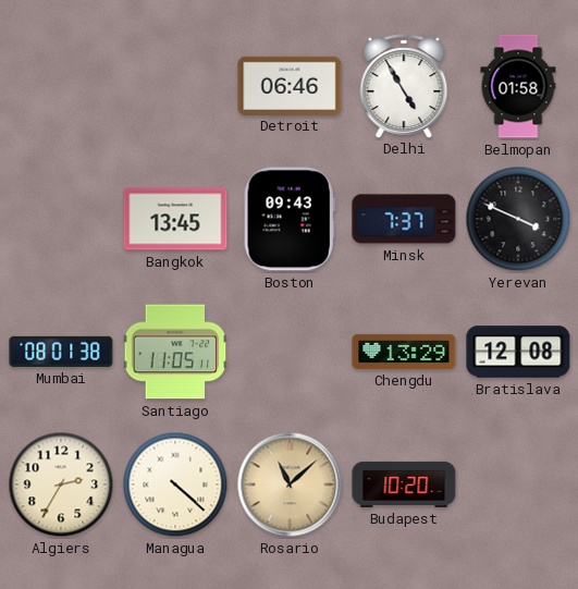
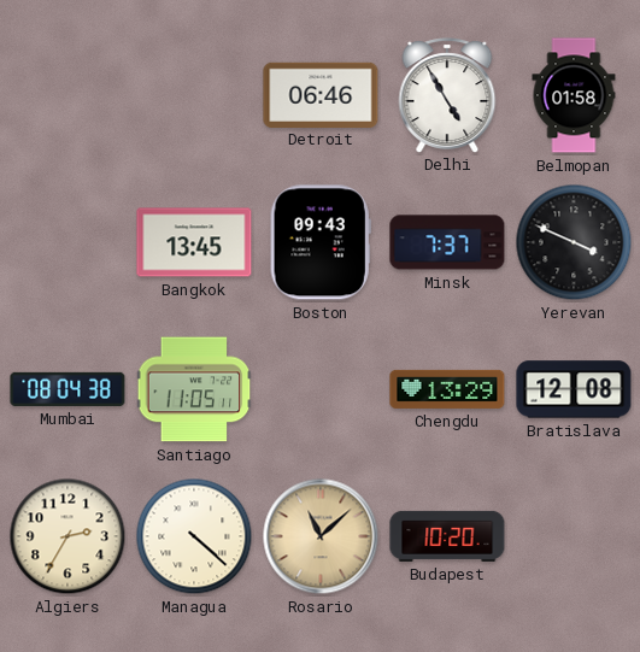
Mumbai: 08:01 -> 08:04 (67, 389)
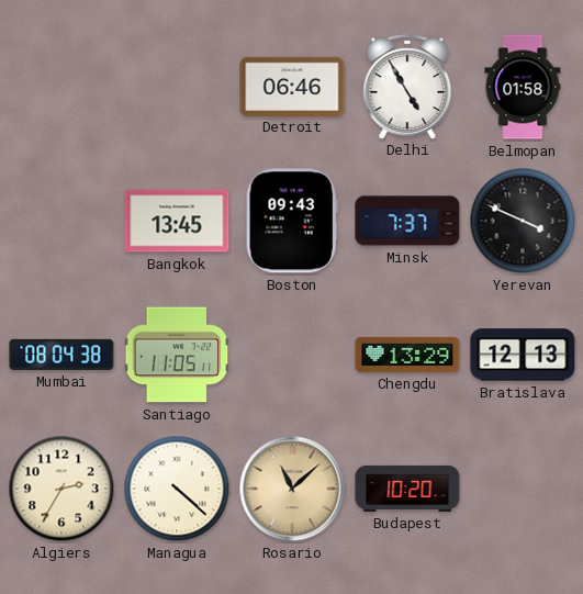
Bratislava: 12:08 -> 12:13 (523, 355)
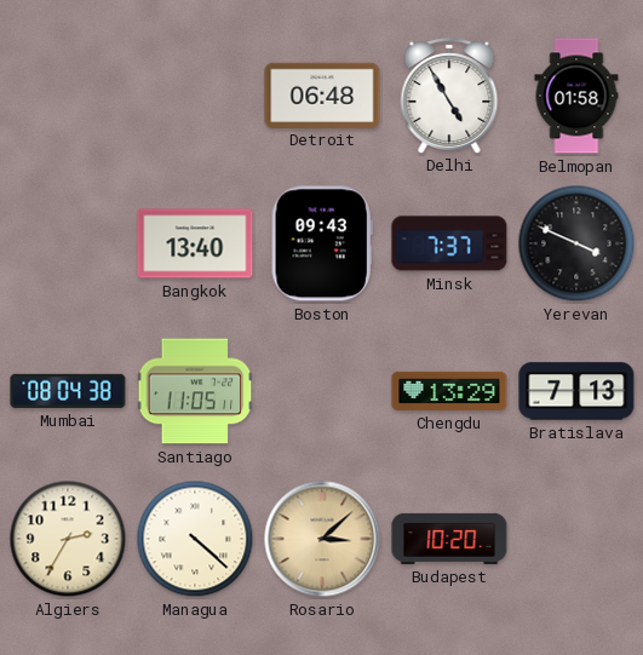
Detroit: 06:46 -> 06:48 (322, 94)
Bangkok: 13:45 -> 13:40 (195, 243)
Bratislava: 12:13 -> 7:13 (576, 391)
Rosario: 11:08 -> 3:08 (322, 539)
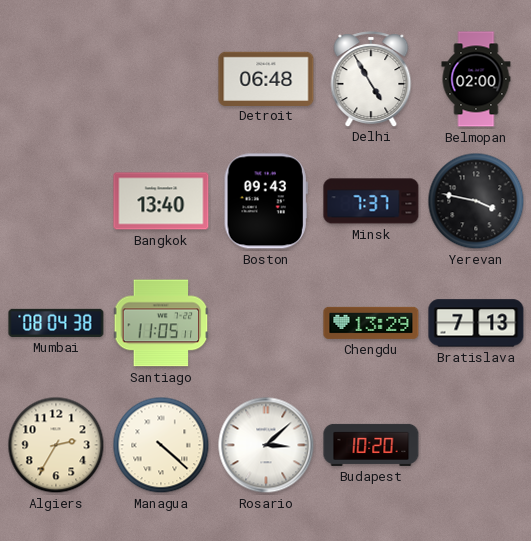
Belmopan: 01:58 -> 02:00 (476, 79)
Yerevan: 3:49 -> 3:47 (476, 201)
Rosario dial: champagne -> white (266, 445)
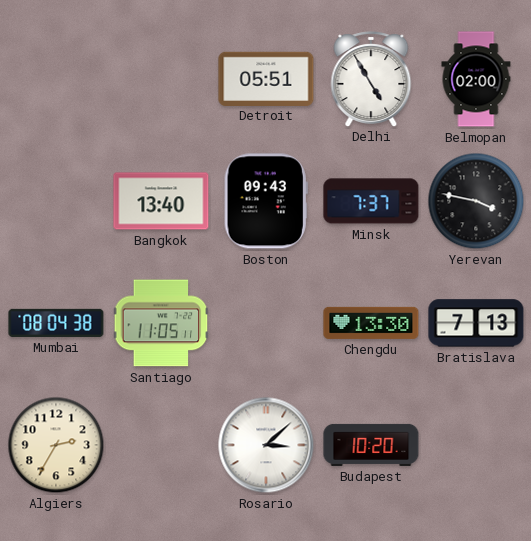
Detroit: 06:48 -> 05:51 (266, 78)
Chengdu: 13:29 -> 13:30 (371, 323)
Managua: 4:22 -> none (161, 445)
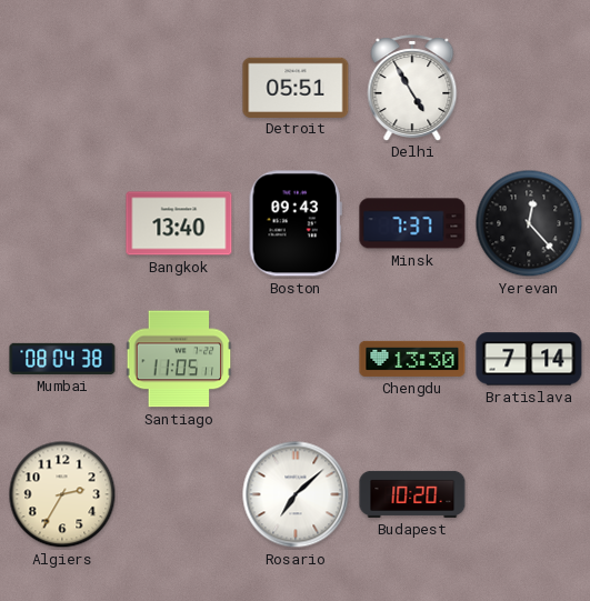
Belmopan: 02:00 -> none (476, 79)
Yerevan: 3:47 -> 12:23 (529, 223)
Bratislava: 7:13 -> 7:14 (529, 359)
Rosario: 3:08 -> 7:08 (296, 494)
